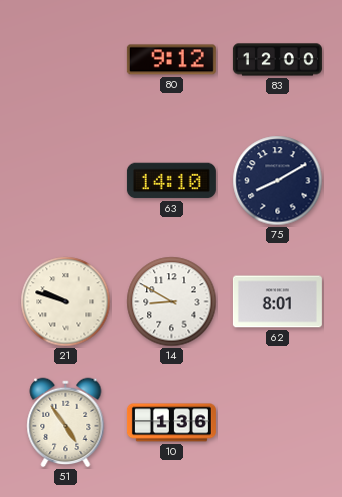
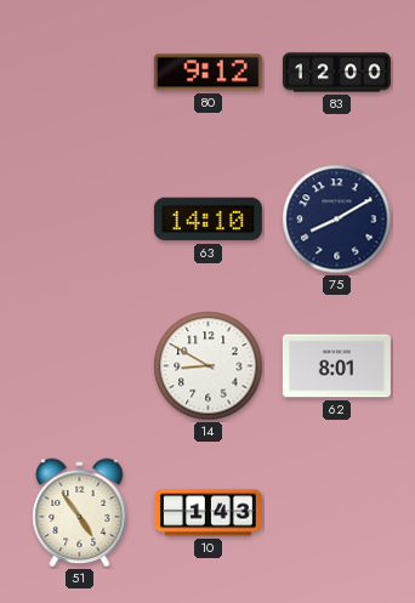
21: 9:48 -> none (66, 302)
10: 1:36 -> 1:43 (207, 513)
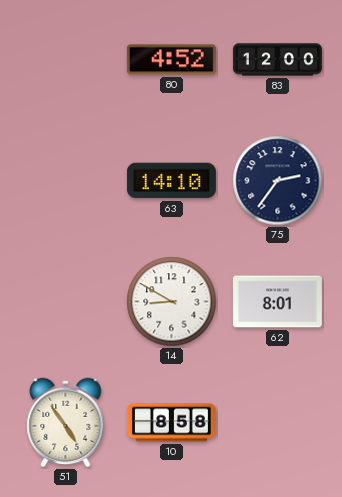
80: 9:12 -> 4:52 (171, 60)
75: 8:10 -> 2:36 (278, 181)
10: 1:43 -> 8:58 (171, 423)
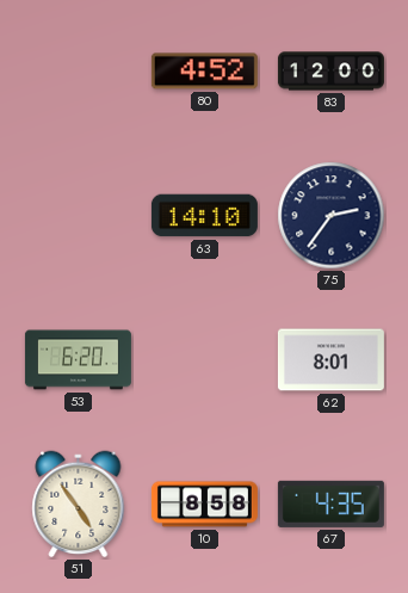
53: none -> 6:20 (78, 360)
14: 8:50 -> none (172, 302)
67: none -> 4:35 (330, 504)
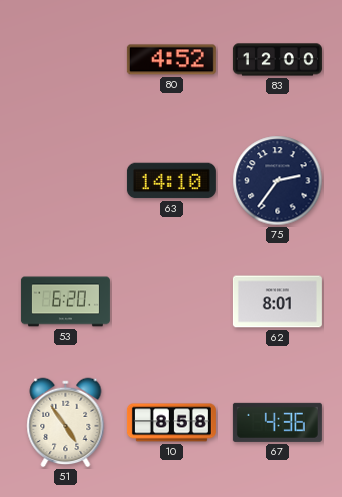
67: 4:35 -> 4:36 (277, 422)
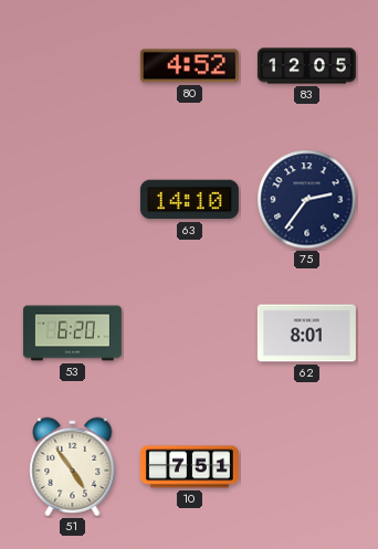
83: 12:00 -> 12:05 (306, 66)
10: 8:58 -> 7:51 (189, 467)
67: 4:36 -> none (277, 422)
